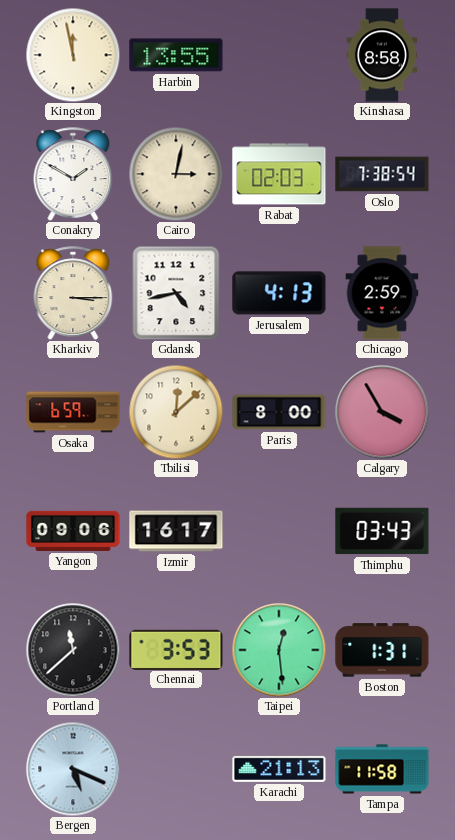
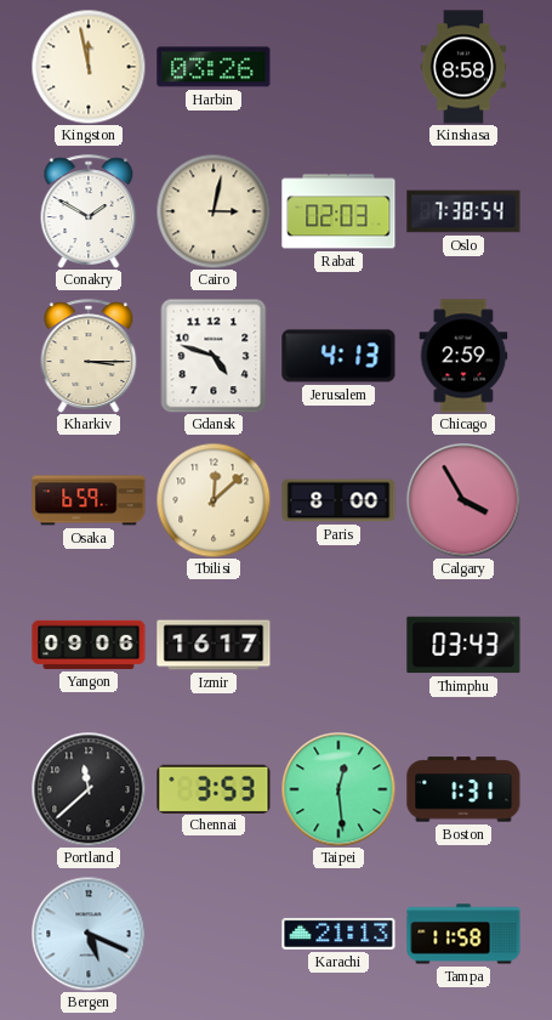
Harbin: 13:55 -> 03:26 (214, 67)
Gdansk: 4:43 -> 4:48 (214, 356)
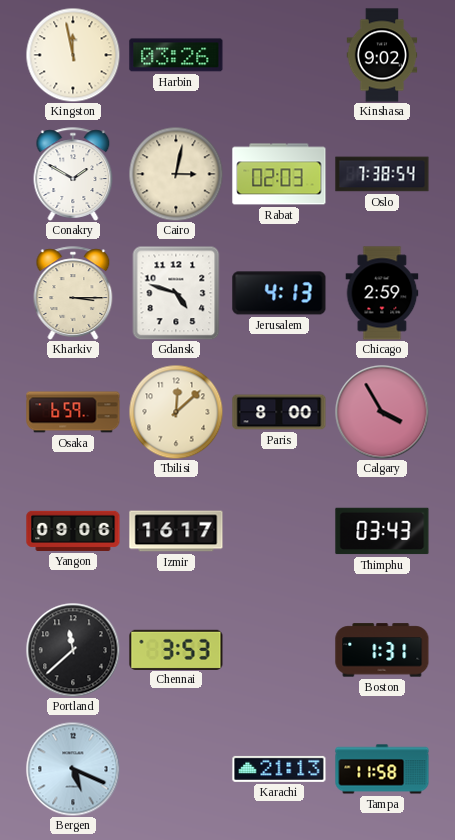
Kinshasa: 8:58 -> 9:02 (382, 55)
Taipei: 12:29 -> none (338, 789)
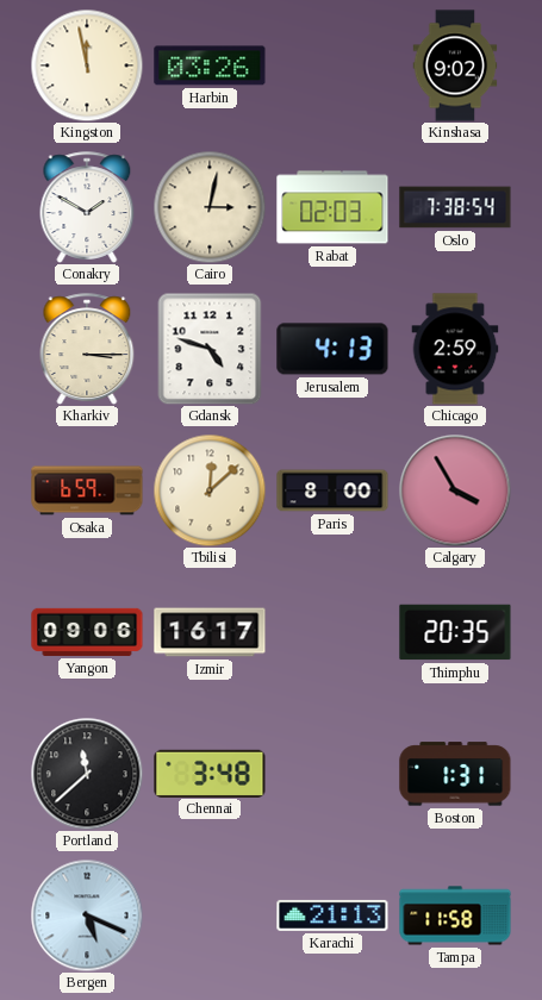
Thimphu: 03:43 -> 20:35 (455, 632)
Chennai: 3:53 -> 3:48 (210, 773)
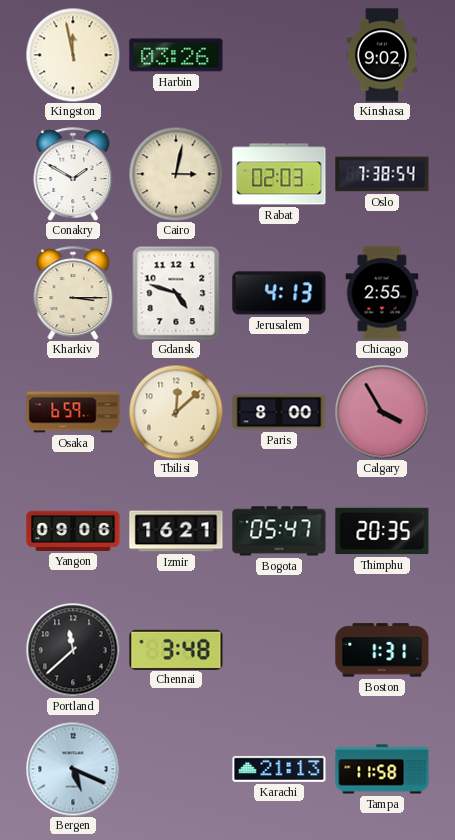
Chicago: 2:59 -> 2:55 (382, 293)
Izmir: 16:17 -> 16:21 (176, 531)
Bogota: none -> 05:47 (279, 531)
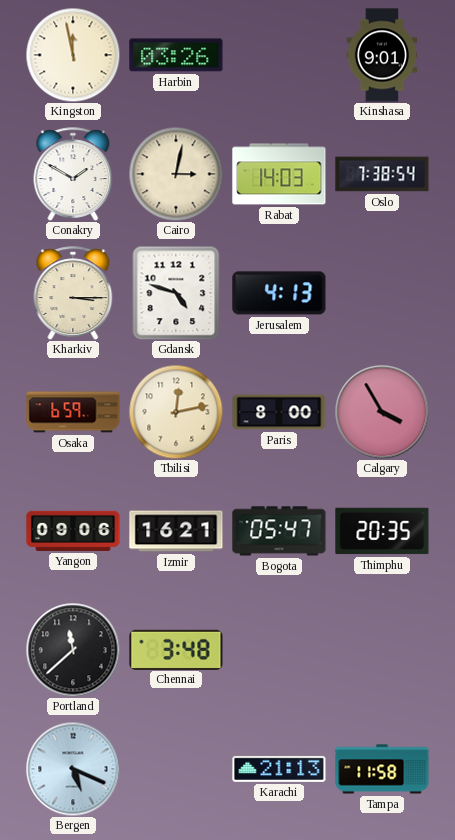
Kinshasa: 9:02 -> 9:01 (382, 55)
Rabat: 02:03 -> 14:03 (279, 174)
Chicago: 2:55 -> none (382, 293)
Tbilisi: 12:08 -> 12:13 (176, 412)
Boston: 1:31 -> none (382, 650)
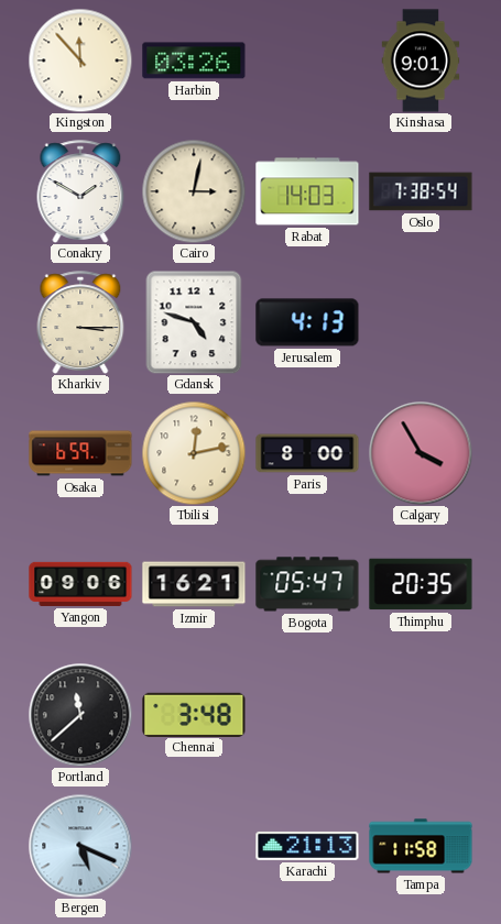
Kingston: 11:58 -> 11:53 (80, 61)
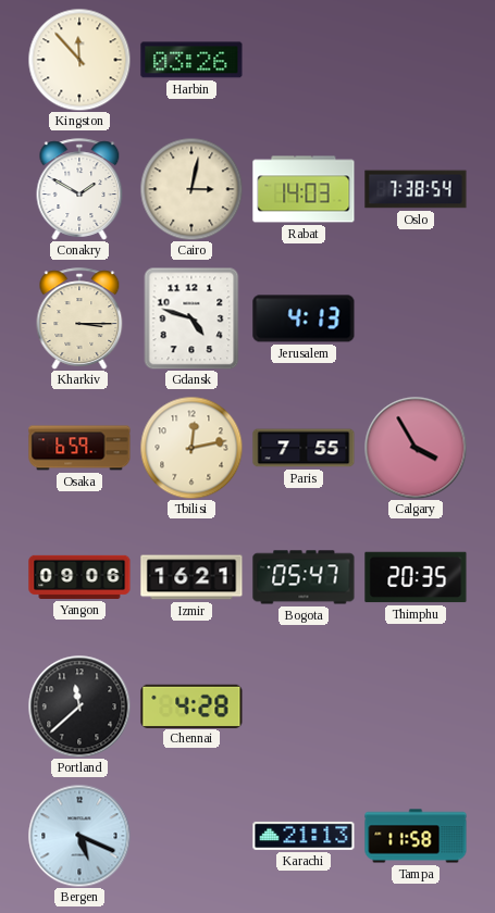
Kinshasa: 9:01 -> none (421, 61)
Paris: 8:00 -> 7:55 (304, 448)
Chennai: 3:48 -> 4:28 (191, 705)
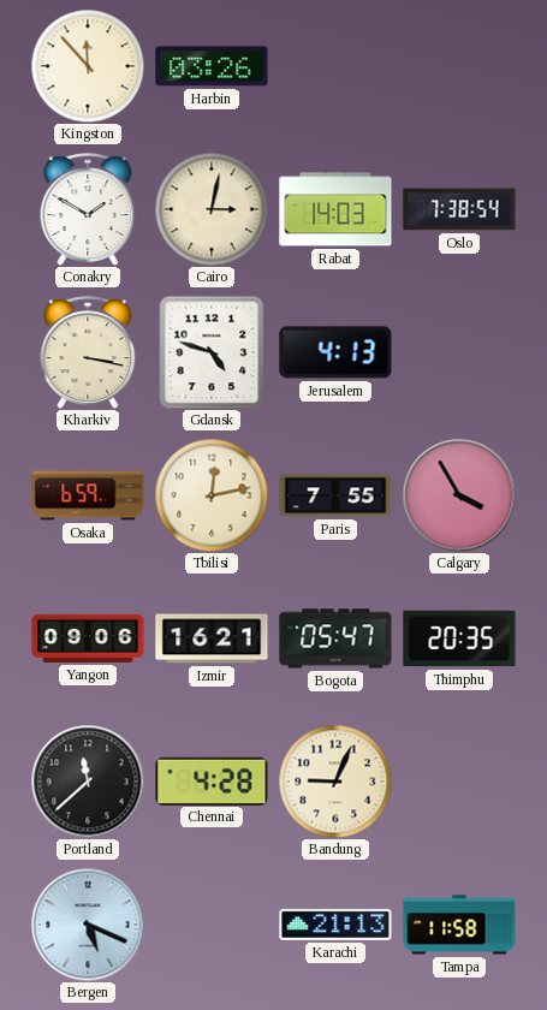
Kharkiv: 3:15 -> 3:17 (88, 352)
Bandung: none -> 9:04 (335, 782)
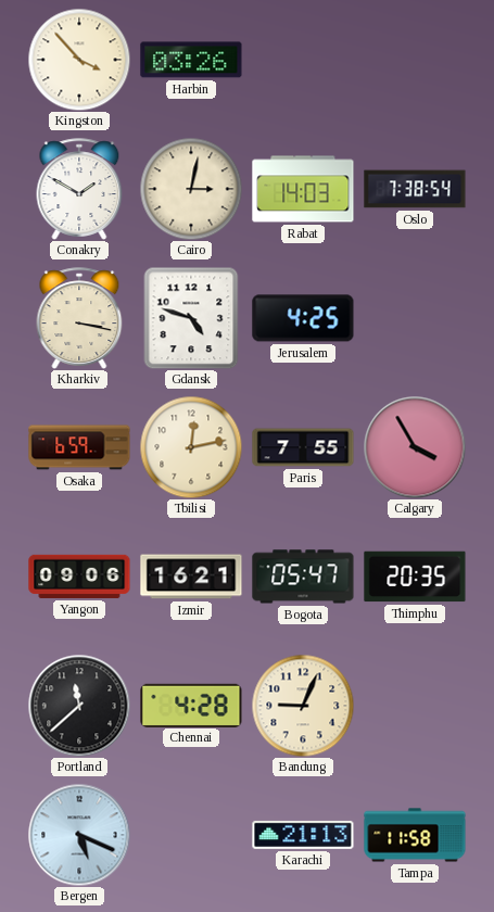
Kingston: 11:53 -> 3:53 (79, 60)
Jerusalem: 4:13 -> 4:25 (303, 318)
